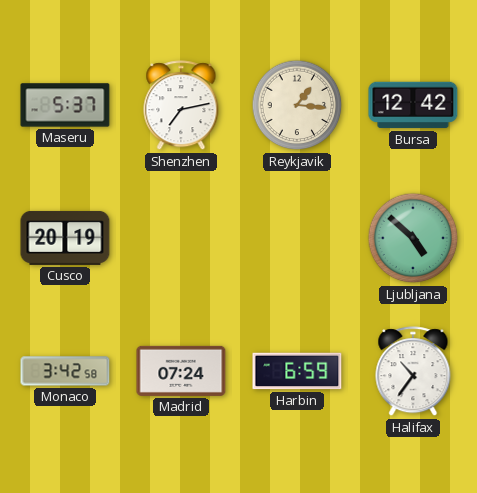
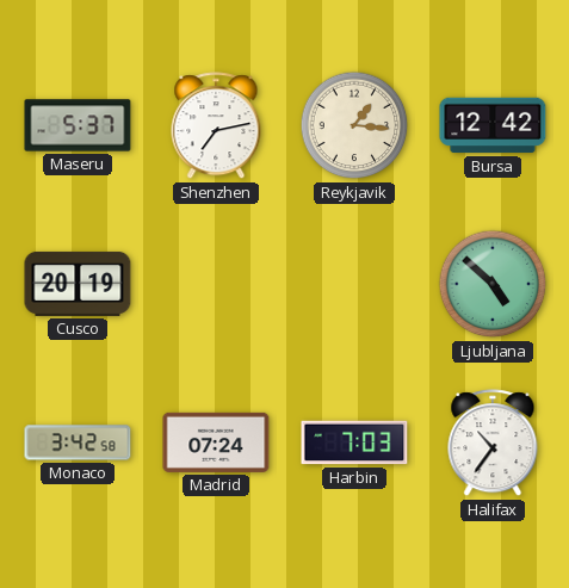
Harbin: 6:59 -> 7:03 (354, 442)
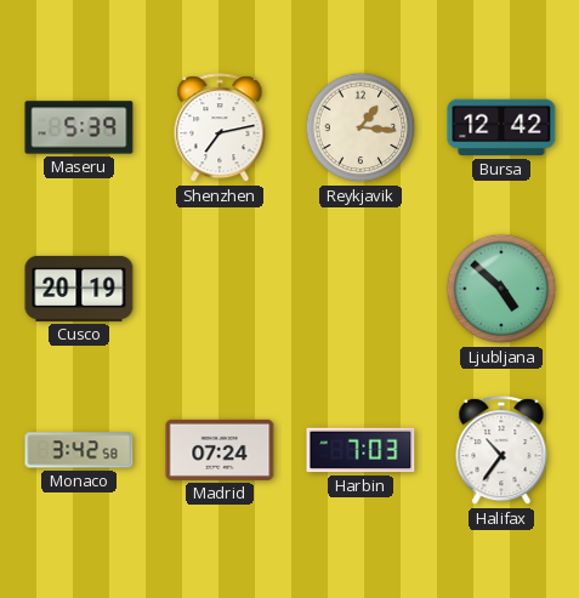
Maseru: 5:37 -> 5:39 (79, 127)
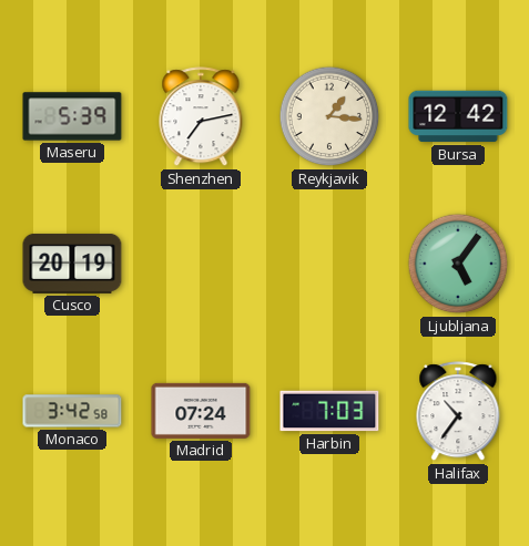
Ljubljana: 4:52 -> 5:06 (458, 264)
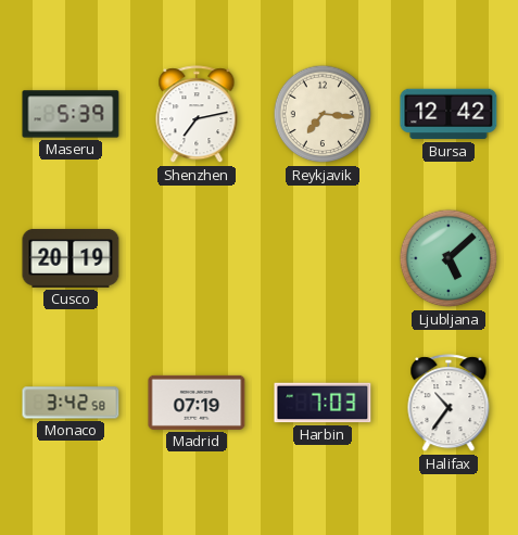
Reykjavik: 1:16 -> 7:16 (323, 114)
Ljubljana: 5:06 -> 5:08 (448, 258)
Madrid: 07:24 -> 07:19 (197, 403)
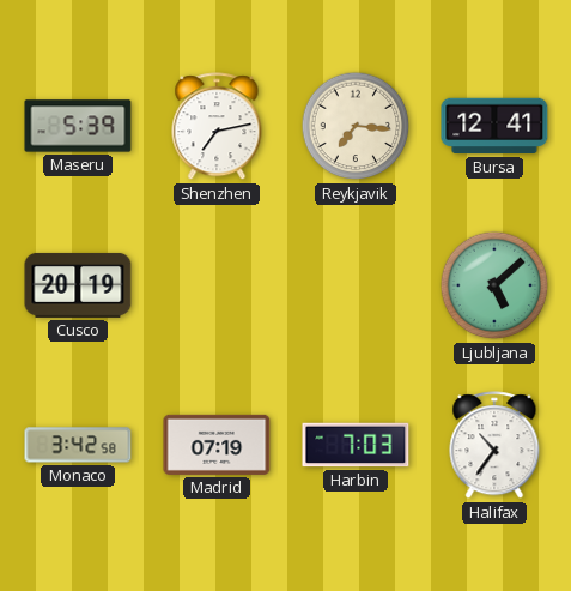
Bursa: 12:42 -> 12:41 (494, 126)
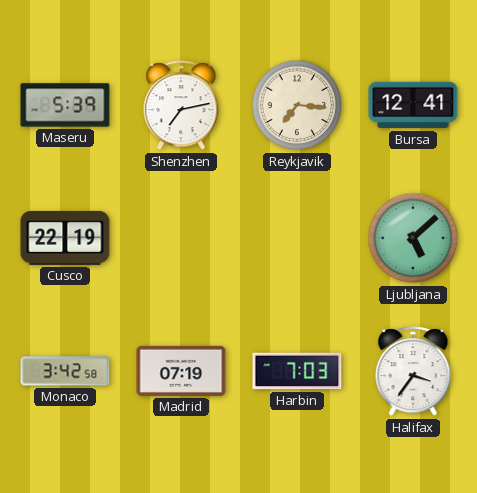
Cusco: 20:19 -> 22:19 (65, 238)
Halifax: 10:36 -> 3:36 (413, 372)
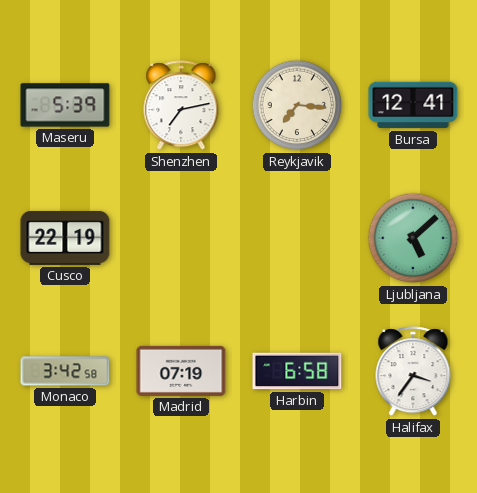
Harbin: 7:03 -> 6:58 (297, 371)
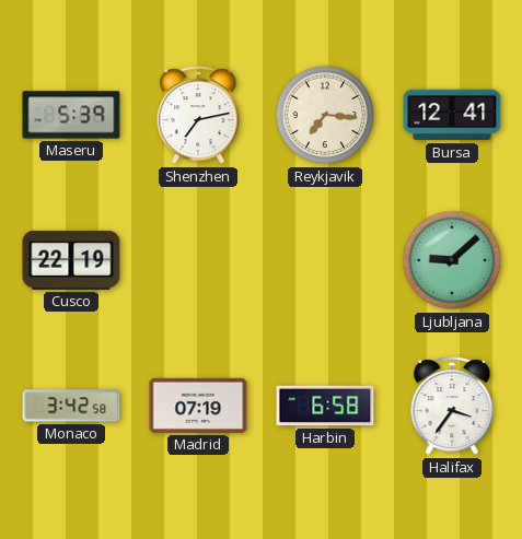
Ljubljana: 5:08 -> 9:08 (452, 260)
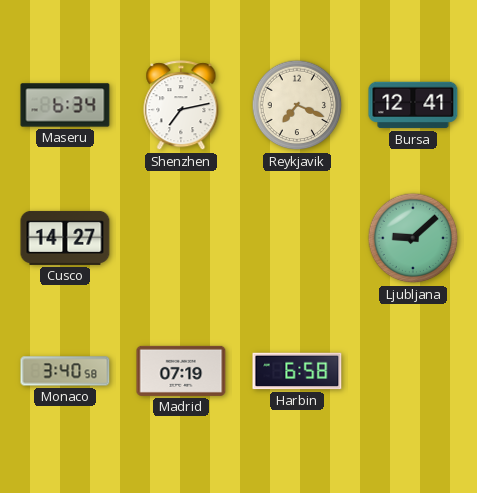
Maseru: 5:39 -> 6:34 (65, 105)
Reykjavik: 7:16 -> 7:19 (297, 105)
Cusco: 22:19 -> 14:27 (65, 238)
Monaco: 3:42 -> 3:40 (65, 371)
Halifax: 3:36 -> none (452, 407)
